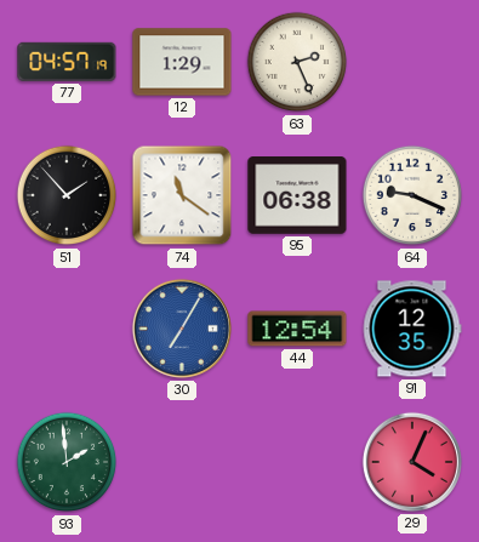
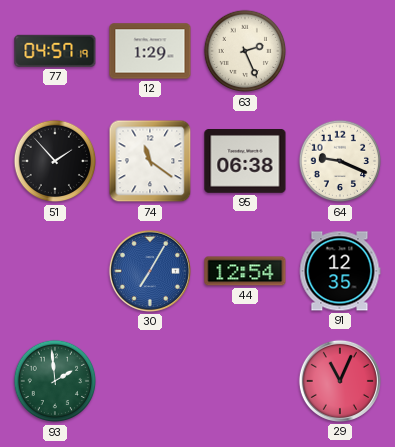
29: 4:04 -> 11:04 (340, 381)
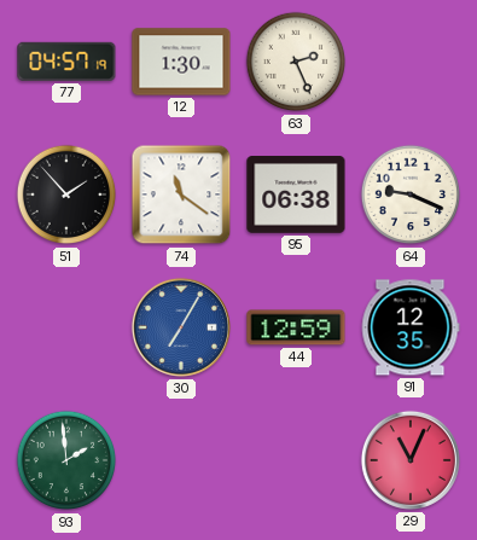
12: 1:29 -> 1:30 (181, 62)
44: 12:54 -> 12:59 (296, 327)
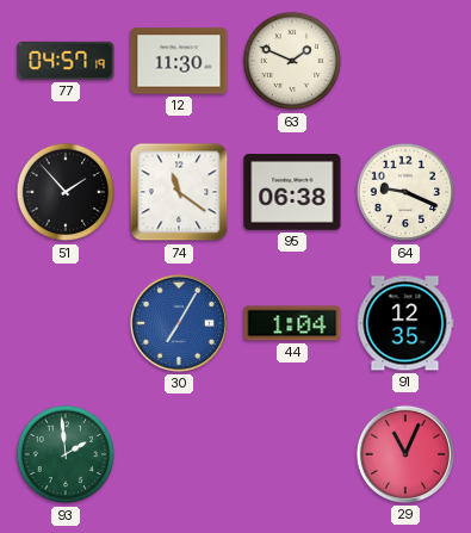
12: 1:30 -> 11:30 (179, 61)
63: 2:26 -> 1:49 (292, 61)
44: 12:59 -> 1:04 (292, 323)
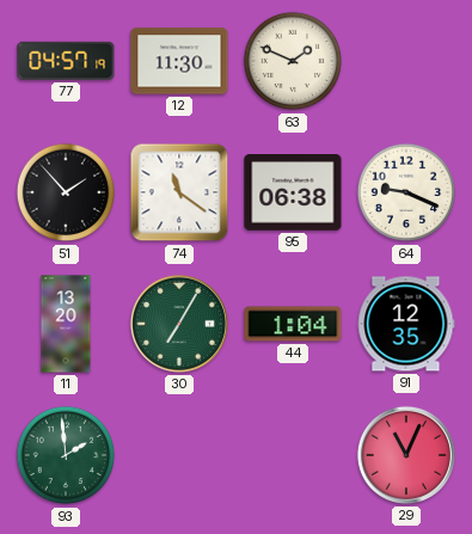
11: none -> 13:20 (66, 324)
30 dial: blue -> green (179, 324)
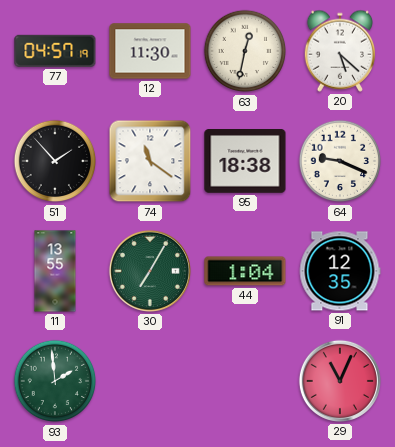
63: 1:49 -> 12:32 (245, 51)
20: none -> 5:22 (339, 51)
95: 06:38 -> 18:38 (245, 162)
11: 13:20 -> 13:55 (55, 271)
